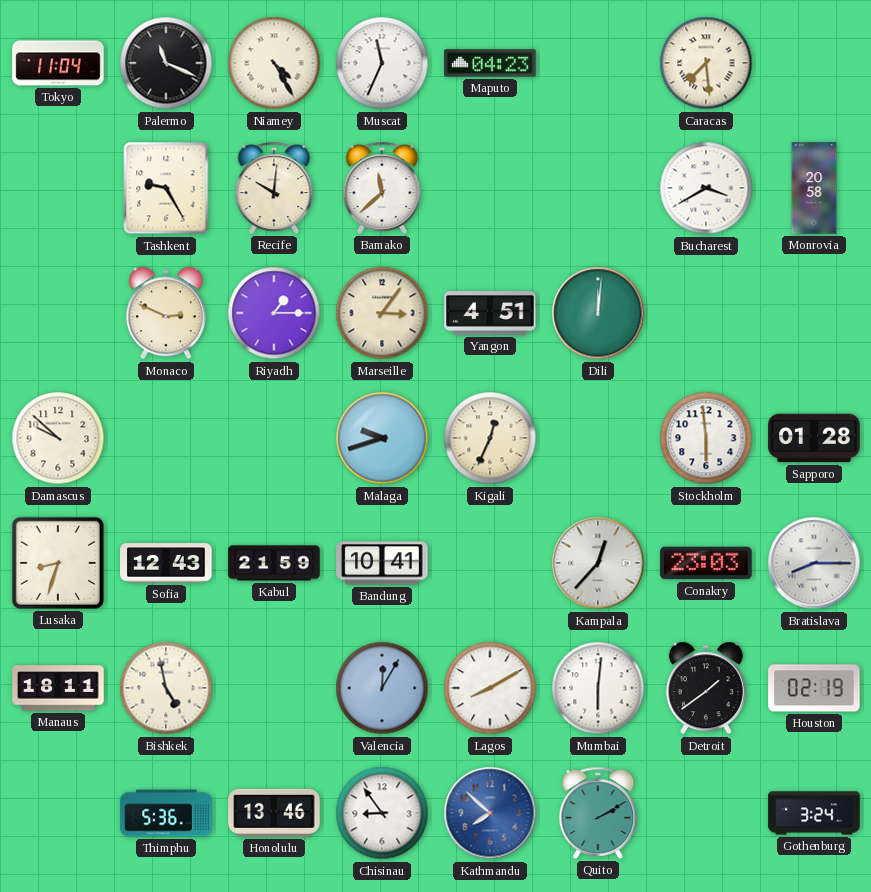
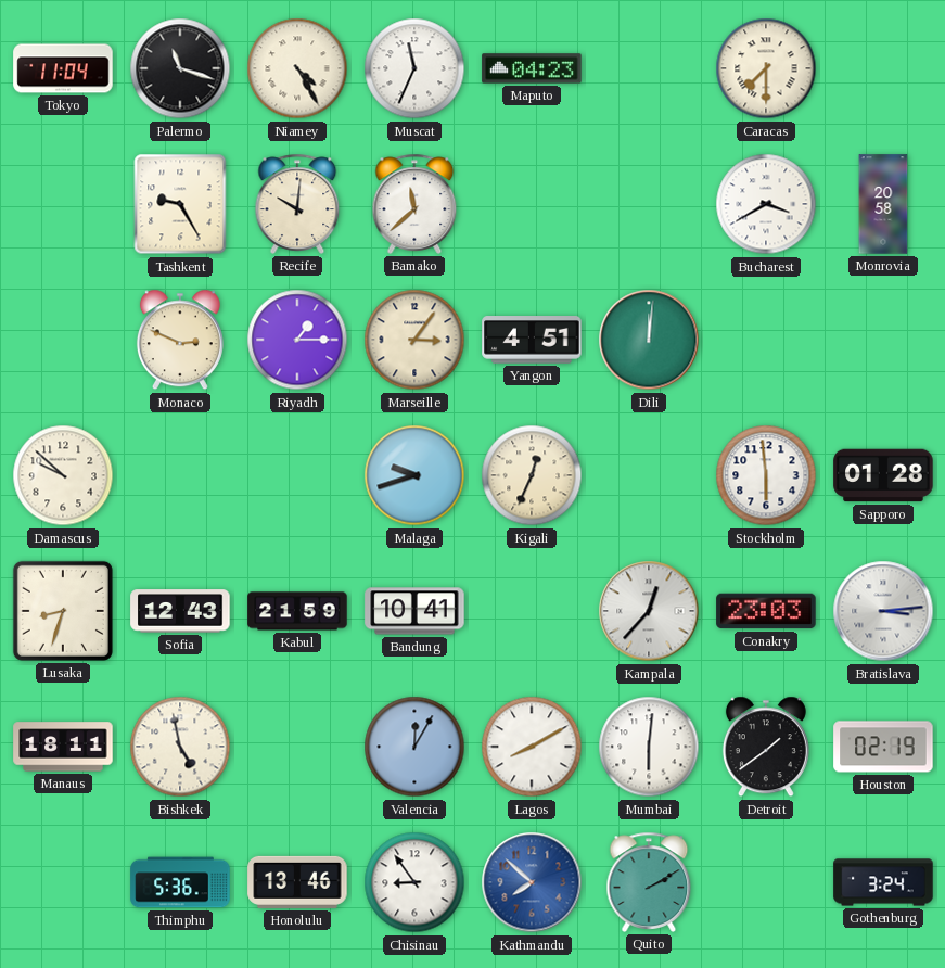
Palermo: 11:19 -> 11:18 (180, 68)
Caracas: 7:29 -> 7:30 (766, 68)
Bratislava: 8:15 -> 3:14 (883, 611)
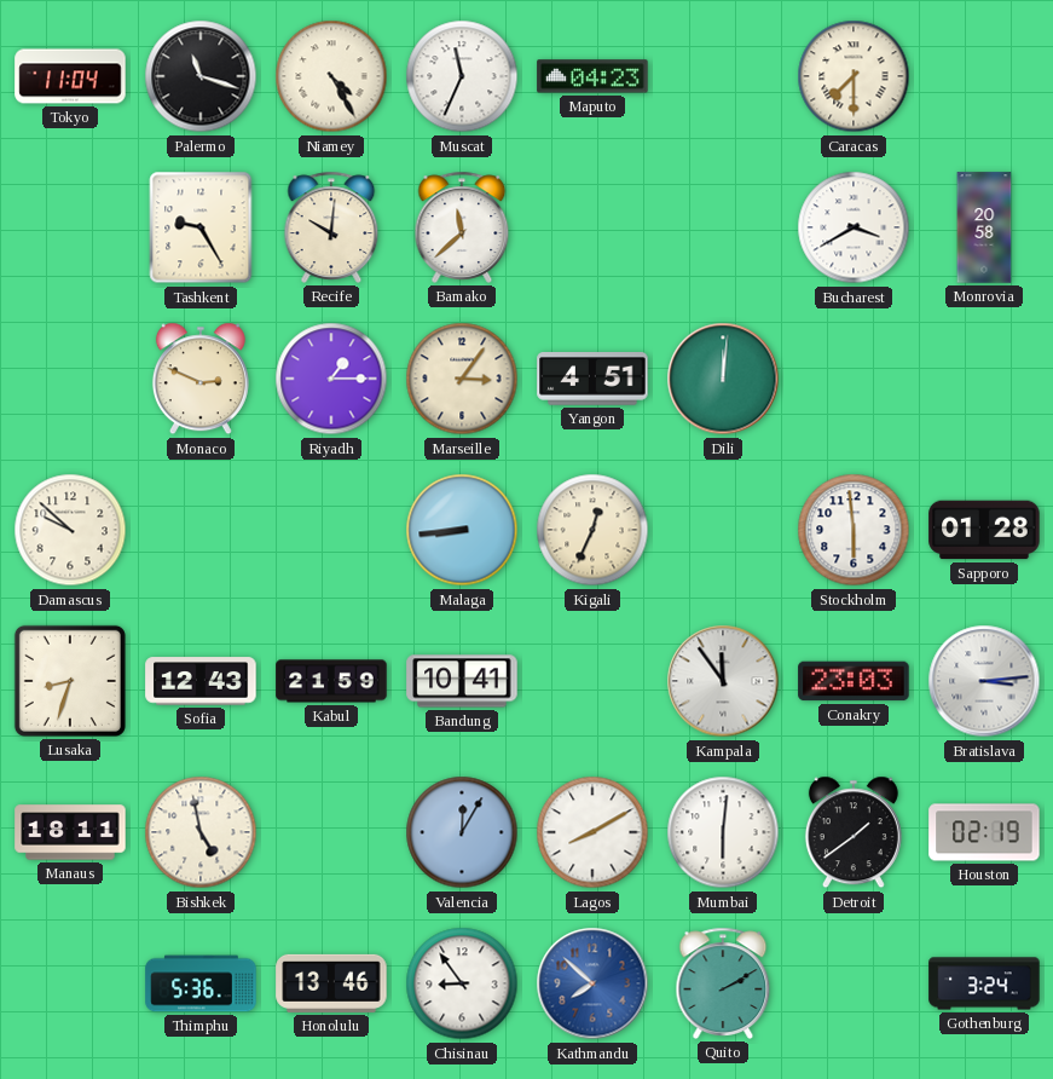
Malaga: 9:42 -> 8:44 (462, 530)
Kampala: 12:37 -> 11:54 (723, 681)
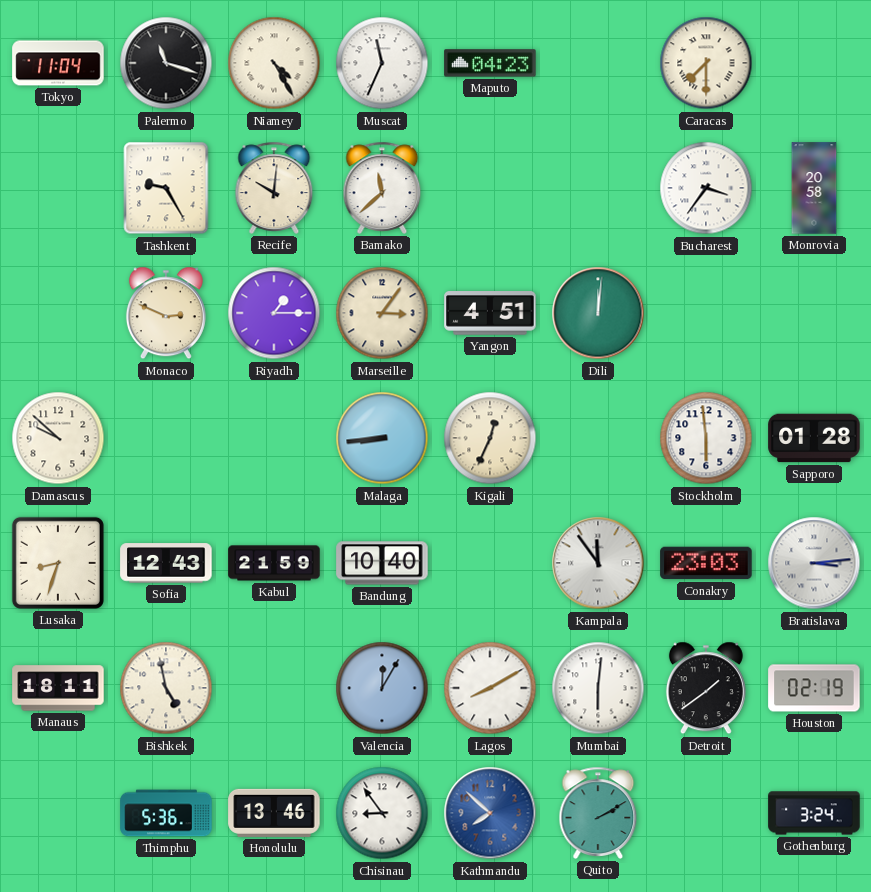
Bucharest: 3:40 -> 3:36 (706, 188)
Bandung: 10:41 -> 10:40 (382, 563)
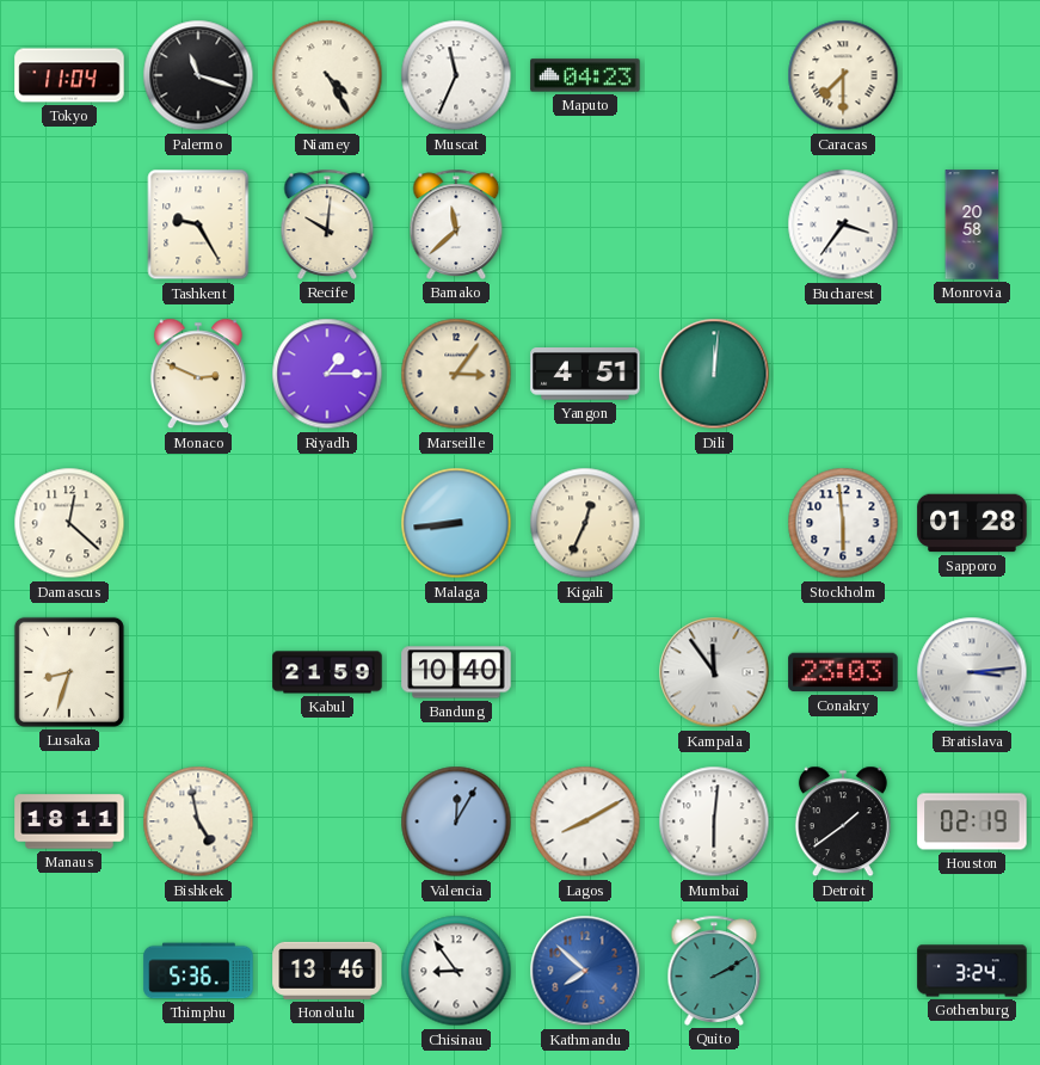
Damascus: 9:52 -> 12:22 (69, 523)
Sofia: 12:43 -> none (166, 563)
